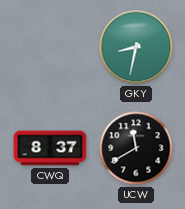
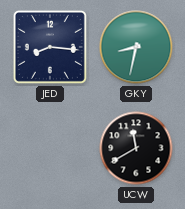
JED: none -> 8:16 (50, 47)
CWQ: 8:37 -> none (50, 148)
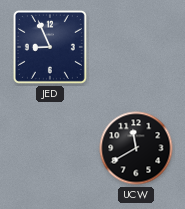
JED: 8:16 -> 8:56 (50, 47)
GKY: 8:32 -> none (136, 47)
